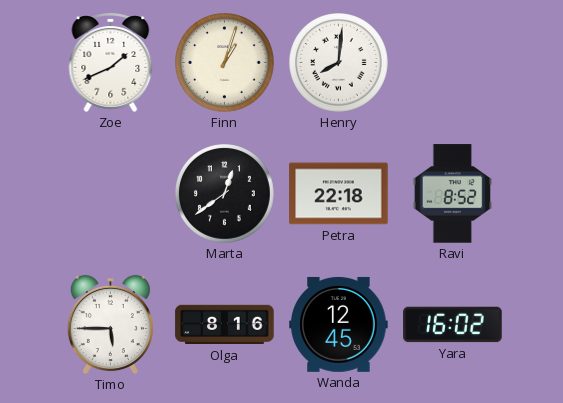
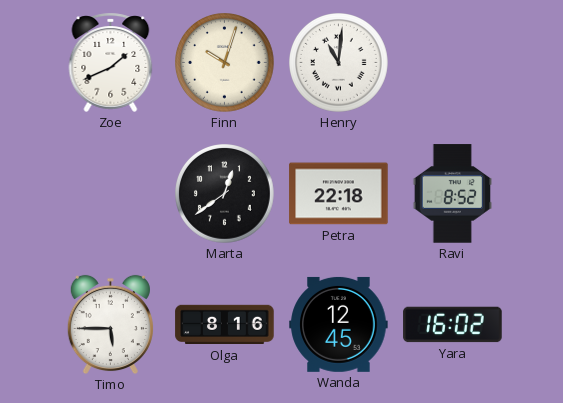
Finn: 1:03 -> 10:03 (225, 63)
Henry: 8:01 -> 11:01 (339, 63)
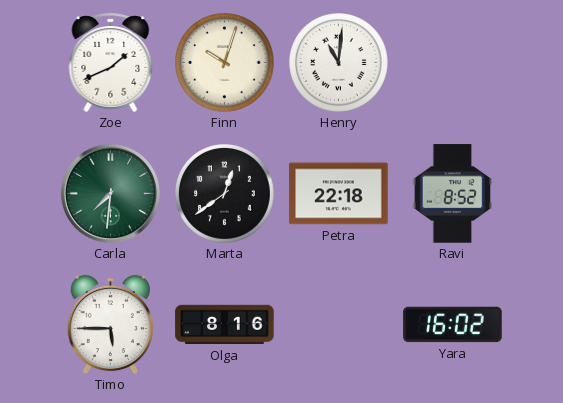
Carla: none -> 7:31 (110, 193)
Wanda: 12:45 -> none (339, 324)
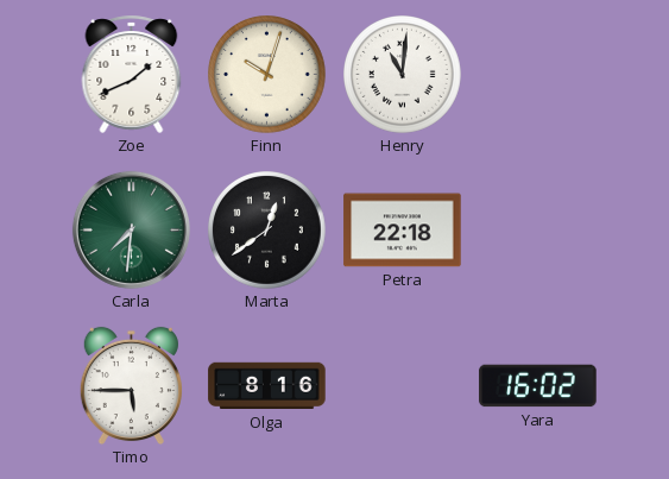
Ravi: 8:52 -> none (452, 194)
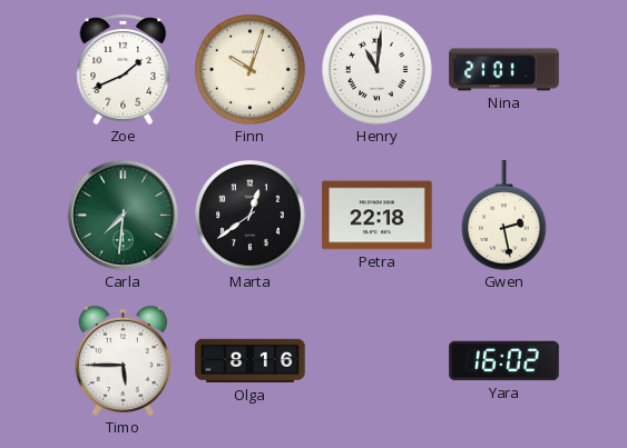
Nina: none -> 21:01 (504, 70)
Gwen: none -> 2:28 (503, 216)
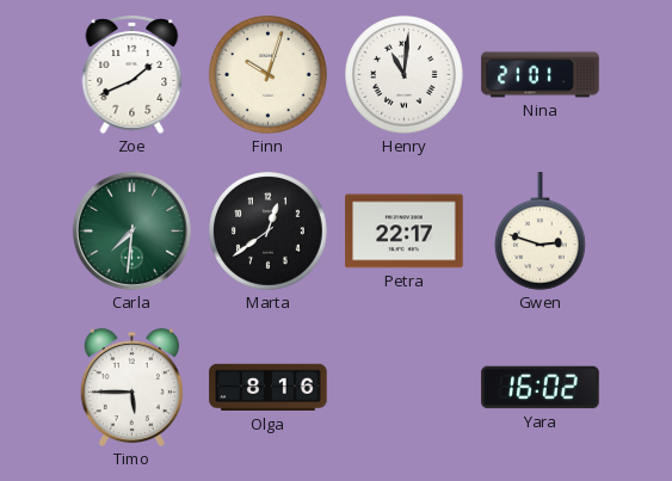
Petra: 22:18 -> 22:17 (405, 232)
Gwen: 2:28 -> 2:48 (540, 232)
